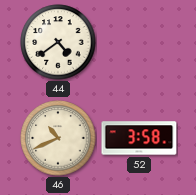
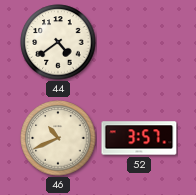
52: 3:58 -> 3:57 (139, 138)
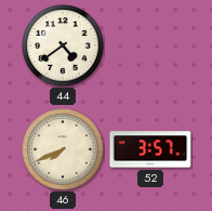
46: 10:41 -> 7:41 (63, 149)
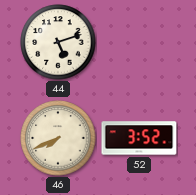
44: 4:39 -> 5:12 (58, 42)
52: 3:57 -> 3:52 (139, 138)
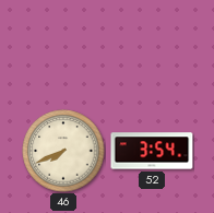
44: 5:12 -> none (58, 42)
52: 3:52 -> 3:54 (152, 151)
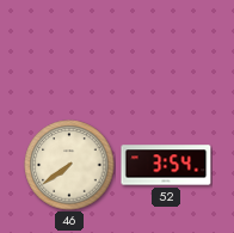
46: 7:41 -> 7:39 (69, 165)
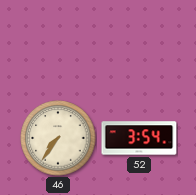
46: 7:39 -> 7:36 (58, 138)
